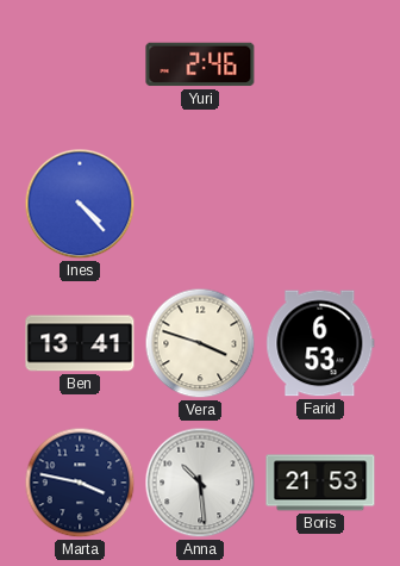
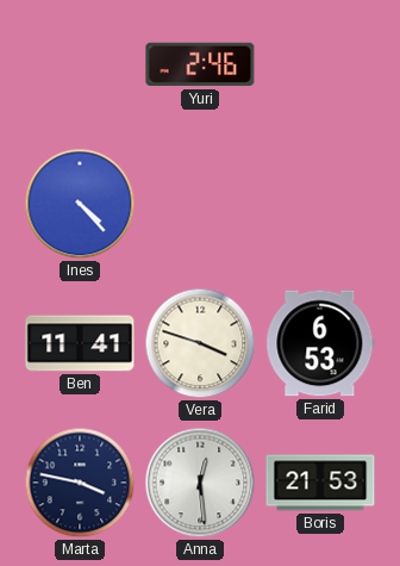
Ben: 13:41 -> 11:41 (80, 343)
Anna: 10:29 -> 12:29 (200, 483)
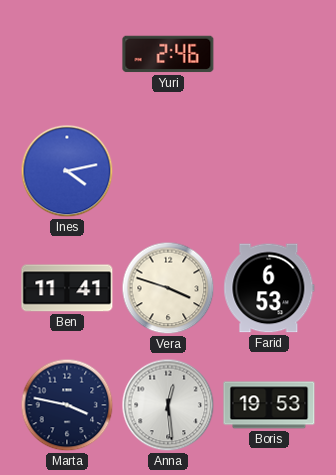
Ines: 4:23 -> 4:13 (67, 171)
Boris: 21:53 -> 19:53 (269, 405)
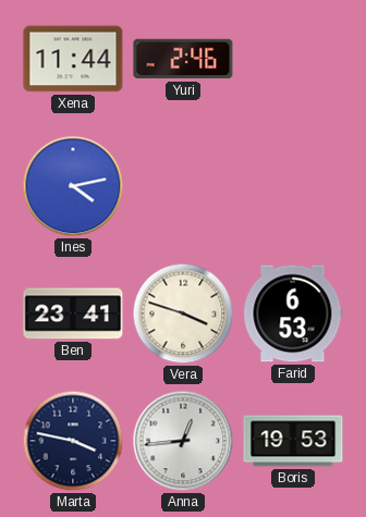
Xena: none -> 11:44 (73, 59)
Ben: 11:41 -> 23:41 (73, 313)
Anna: 12:29 -> 12:44 (183, 441)
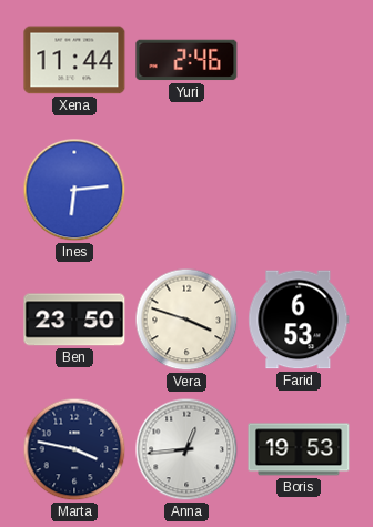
Ines: 4:13 -> 6:14 (74, 190)
Ben: 23:41 -> 23:50 (74, 320)
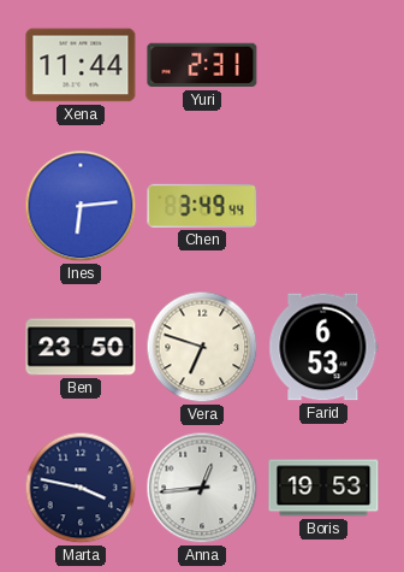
Yuri: 2:46 -> 2:31 (202, 65)
Chen: none -> 3:49 (202, 206)
Vera: 3:48 -> 6:48 (202, 347)
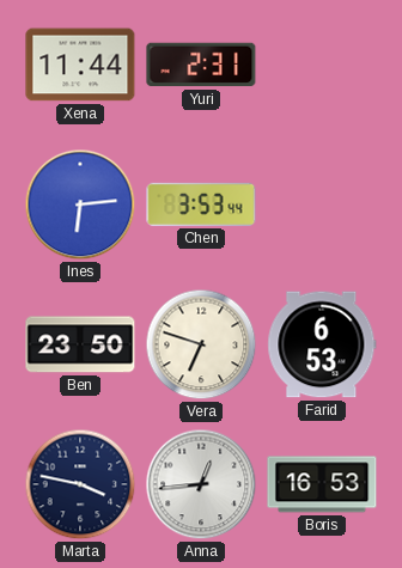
Chen: 3:49 -> 3:53 (201, 204)
Boris: 19:53 -> 16:53 (322, 484)
